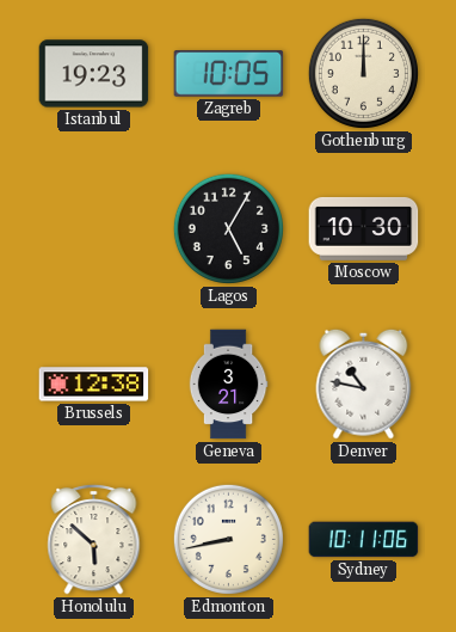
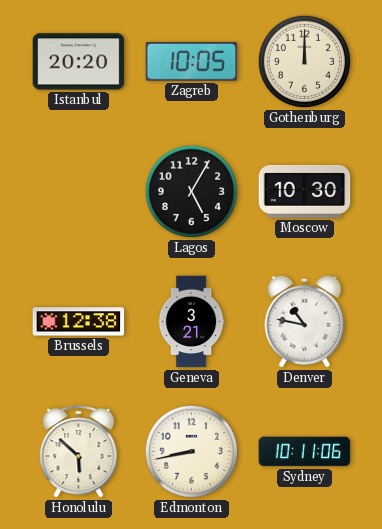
Istanbul: 19:23 -> 20:20 (79, 62)
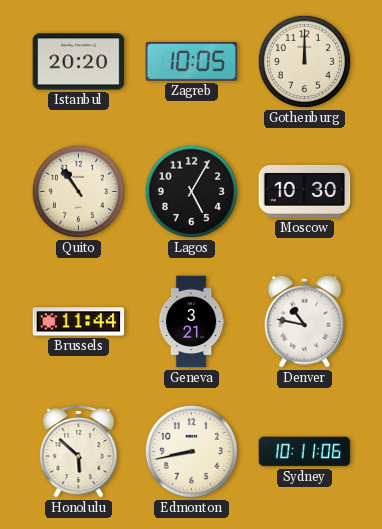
Quito: none -> 10:54 (78, 191)
Brussels: 12:38 -> 11:44 (79, 322)
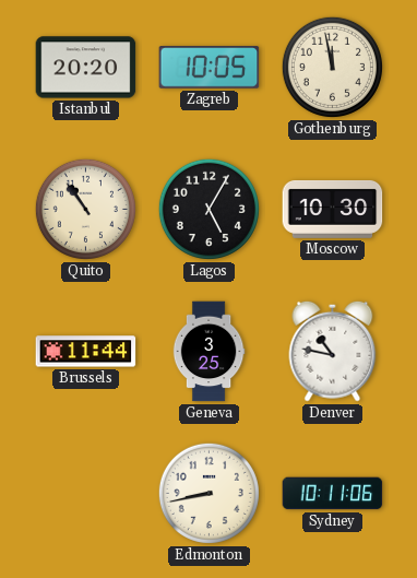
Gothenburg: 12:00 -> 11:58 (332, 67)
Geneva: 3:21 -> 3:25 (208, 352)
Honolulu: 5:52 -> none (79, 451)
